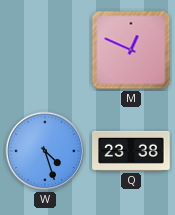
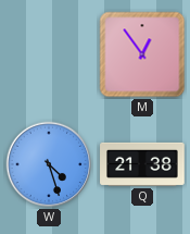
M: 12:49 -> 12:54 (142, 54)
Q: 23:38 -> 21:38 (142, 164)
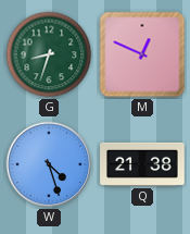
G: none -> 8:33 (49, 54)
M: 12:54 -> 12:49 (142, 54)
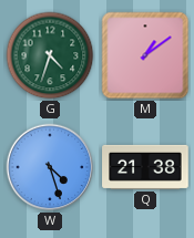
G: 8:33 -> 4:33 (50, 55)
M: 12:49 -> 1:09 (145, 55)
